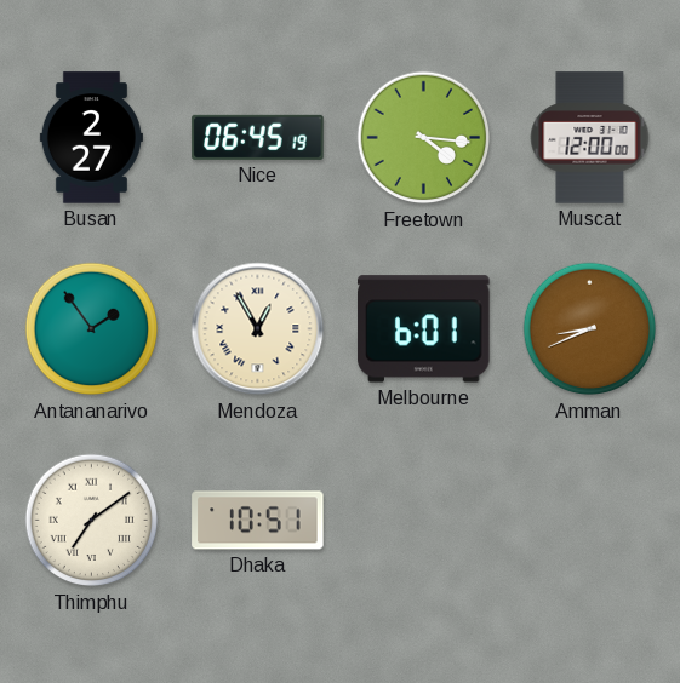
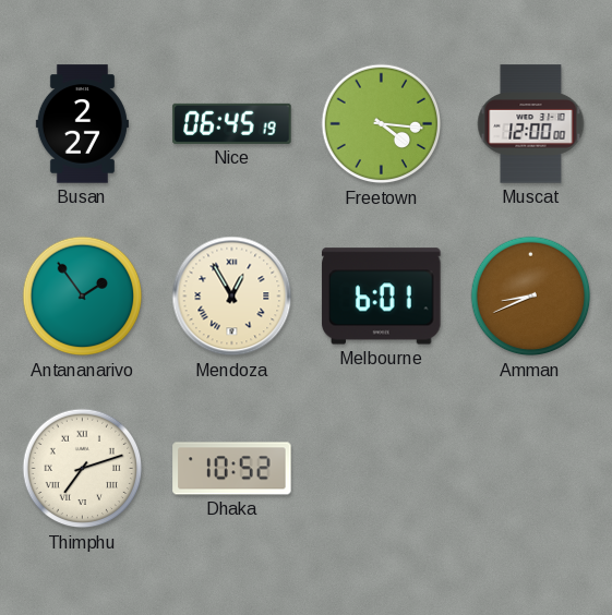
Thimphu: 7:09 -> 7:12 (83, 469)
Dhaka: 10:51 -> 10:52 (232, 469)
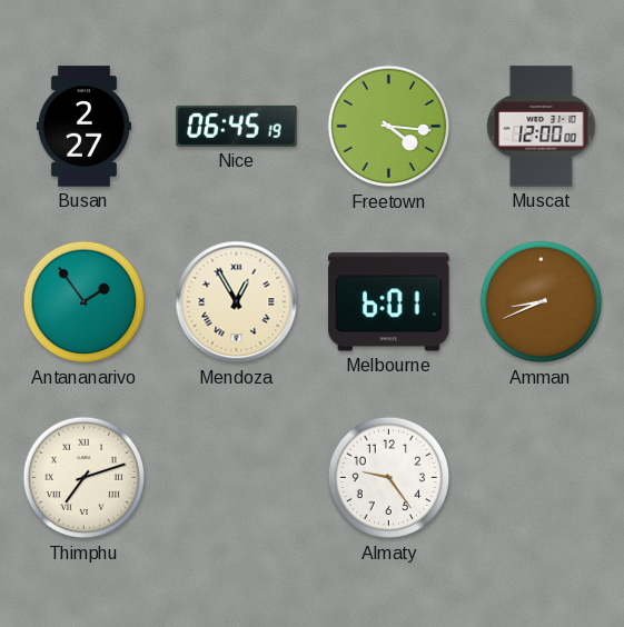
Dhaka: 10:52 -> none (232, 469)
Almaty: none -> 9:24 (389, 478)
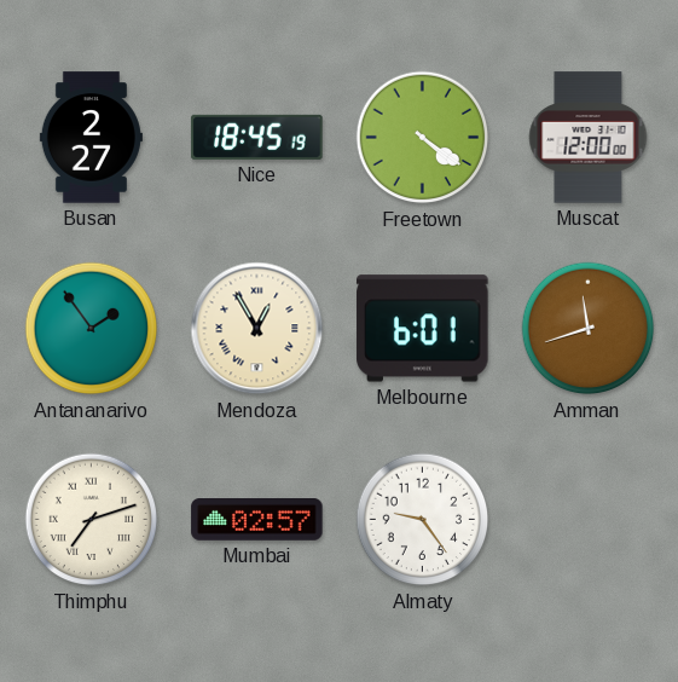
Nice: 06:45 -> 18:45 (257, 137)
Freetown: 4:16 -> 4:21 (423, 138)
Amman: 8:41 -> 11:42 (589, 329)
Mumbai: none -> 02:57 (257, 520)
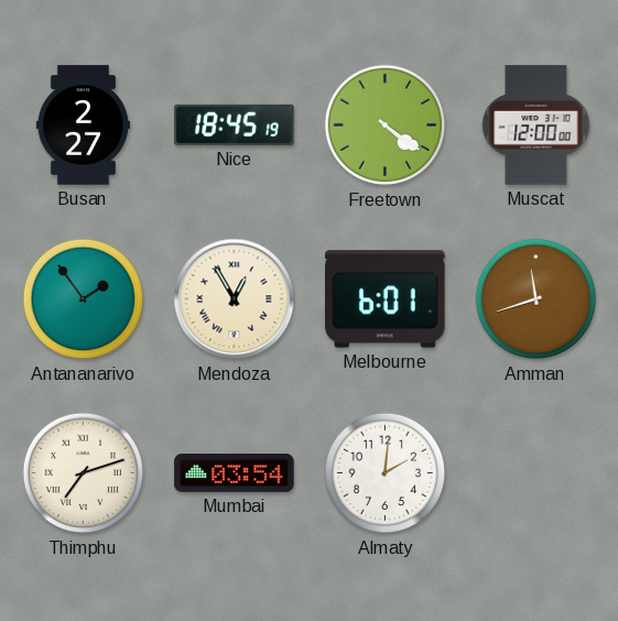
Mumbai: 02:57 -> 03:54 (235, 473)
Almaty: 9:24 -> 2:01 (386, 473)
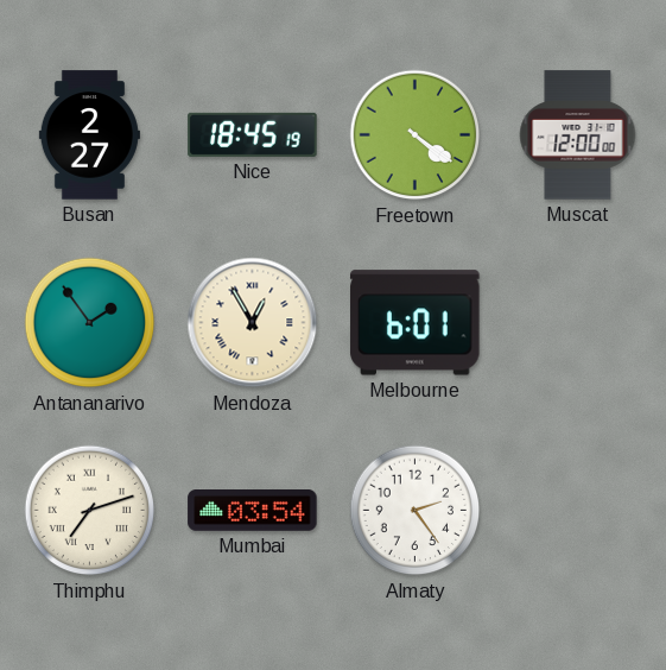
Amman: 11:42 -> none (536, 299)
Almaty: 2:01 -> 2:24 (416, 511)
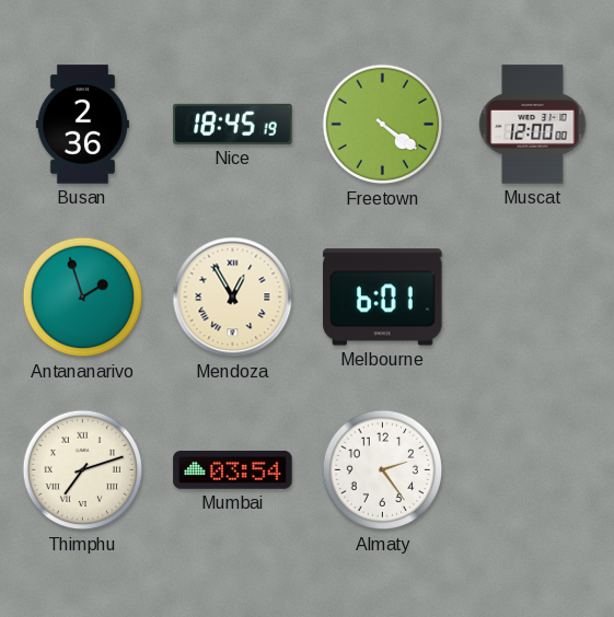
Busan: 2:27 -> 2:36 (82, 125)
Antananarivo: 1:54 -> 1:57 (83, 298)
